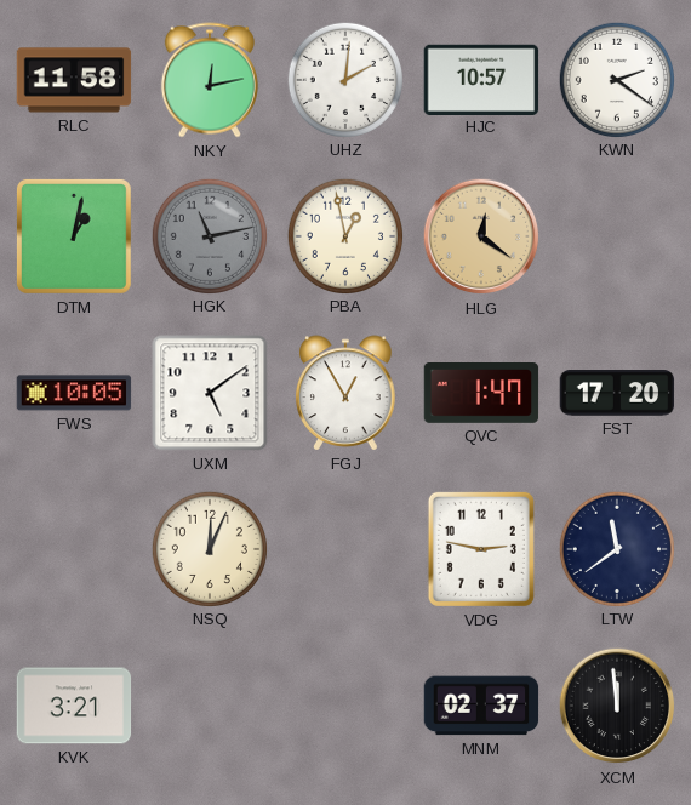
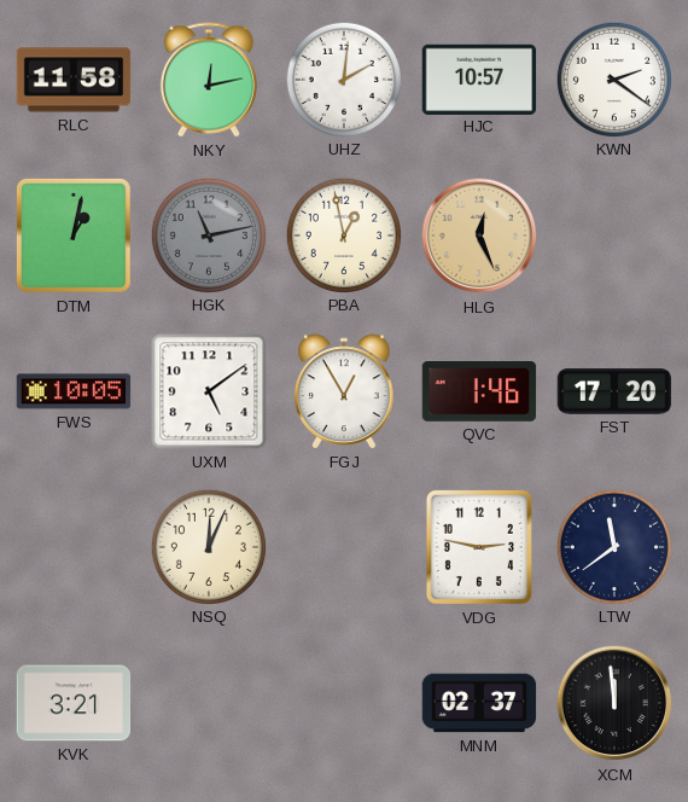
HLG: 12:21 -> 12:26 (479, 236)
QVC: 1:47 -> 1:46 (479, 393)
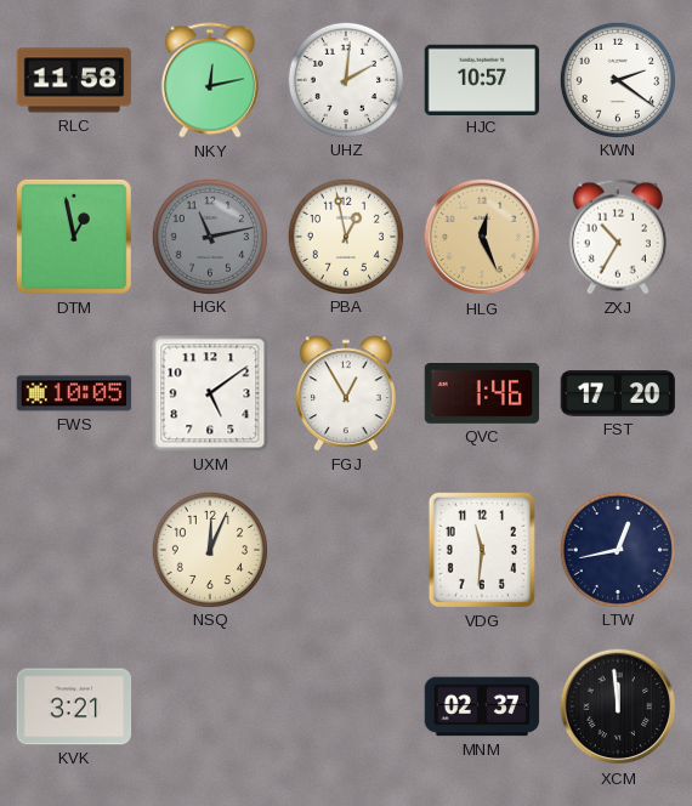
DTM: 1:02 -> 12:58 (74, 237)
ZXJ: none -> 10:35 (618, 237)
VDG: 2:47 -> 11:31 (482, 550)
LTW: 11:39 -> 12:43 (617, 549)
